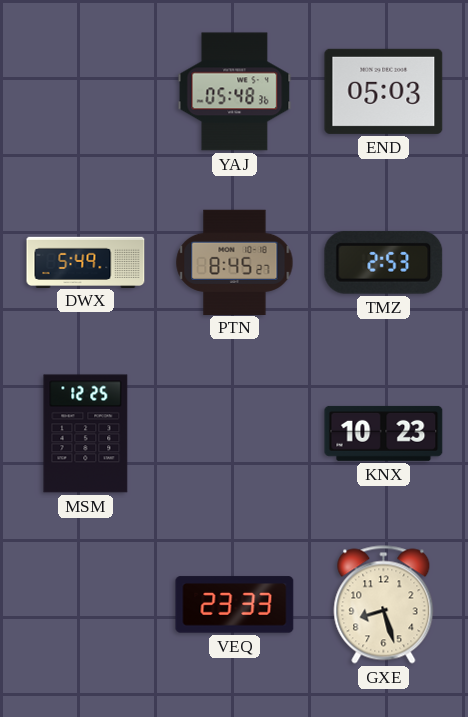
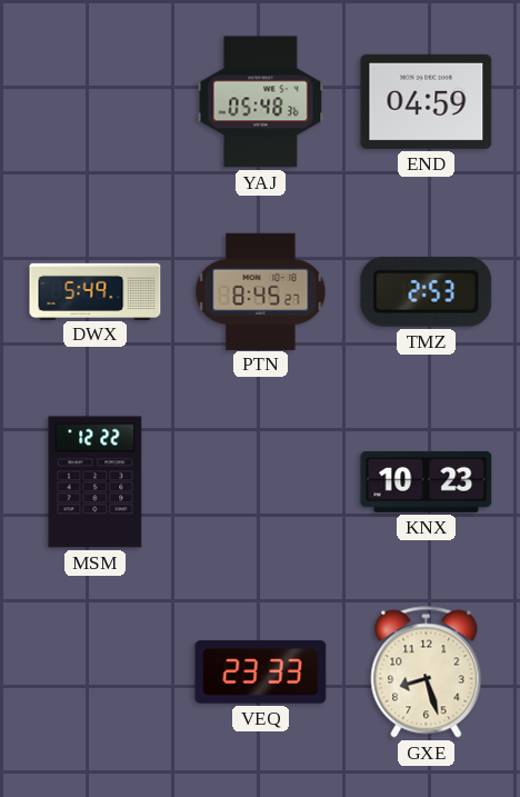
END: 05:03 -> 04:59 (427, 101)
MSM: 12:25 -> 12:22 (96, 482)
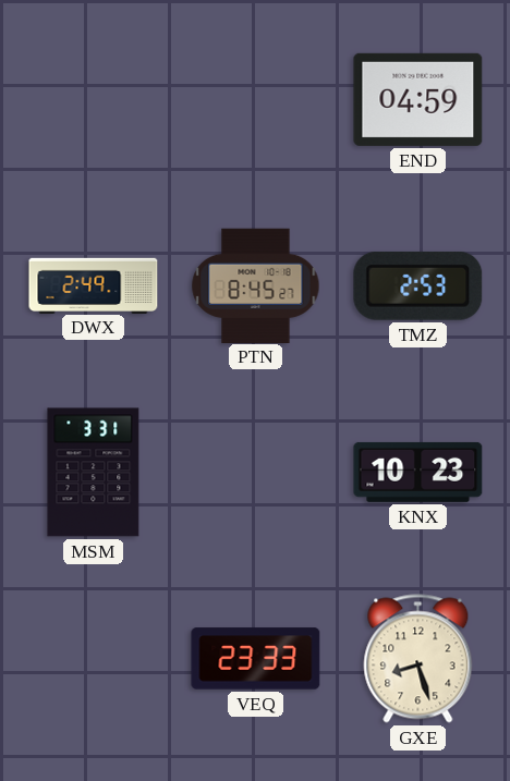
YAJ: 05:48 -> none (261, 102)
DWX: 5:49 -> 2:49 (94, 285)
MSM: 12:22 -> 3:31 (94, 473)
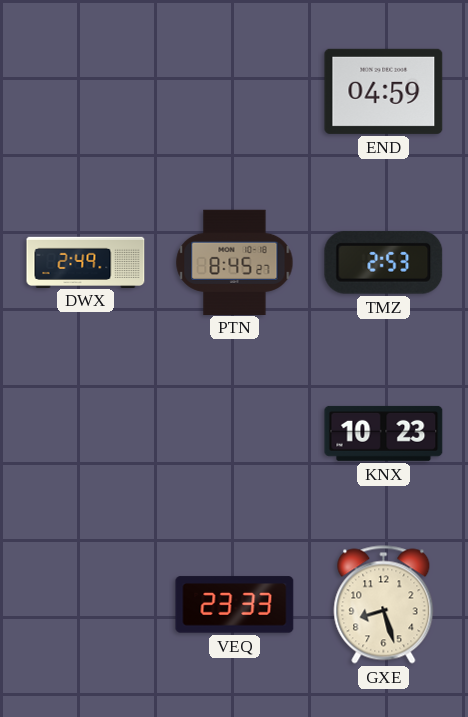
MSM: 3:31 -> none (94, 473)
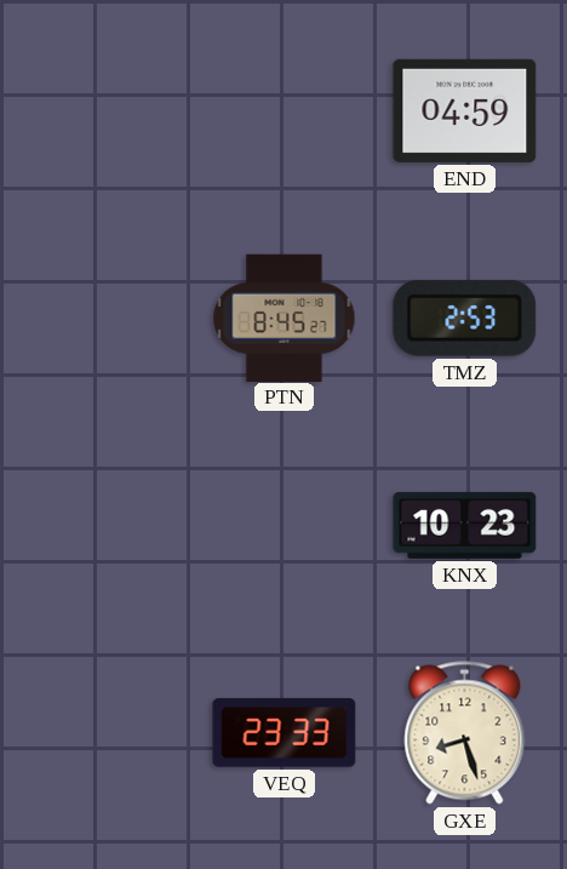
DWX: 2:49 -> none (86, 262)
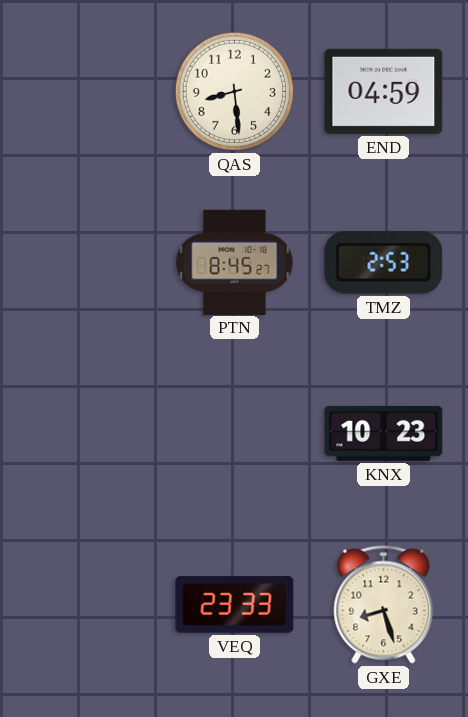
QAS: none -> 8:29 (234, 91)
